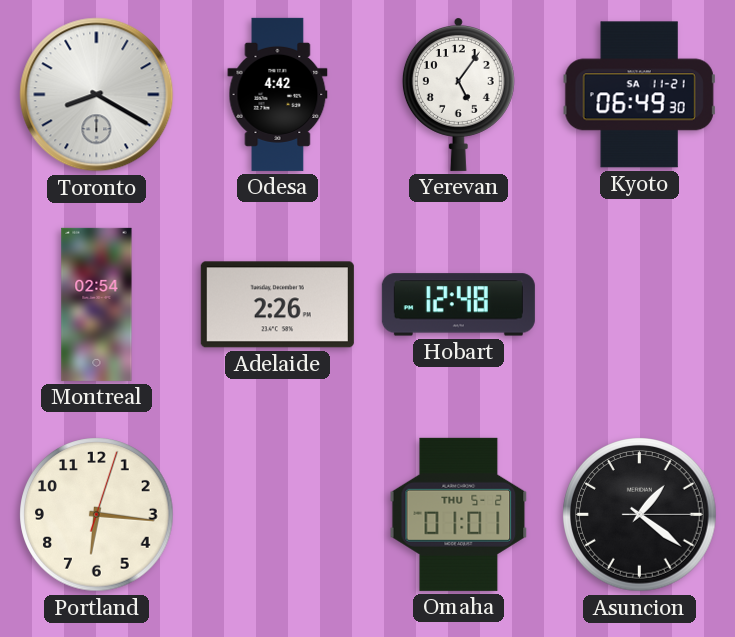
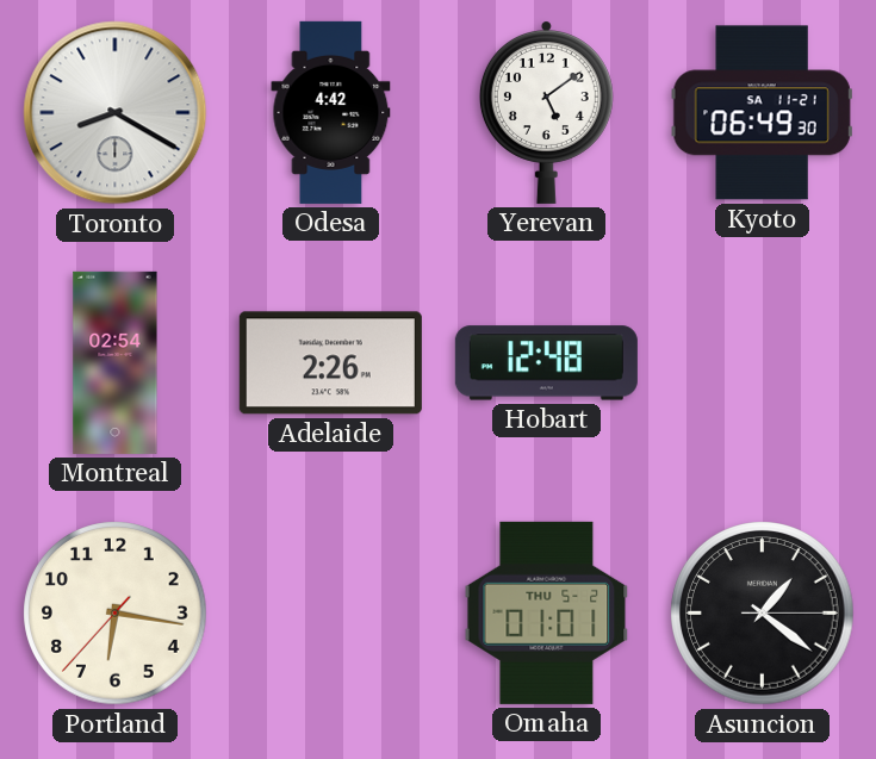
Yerevan: 5:06 -> 5:09 (546, 113)
Portland: 6:16:03 -> 6:16:37 (116, 614)
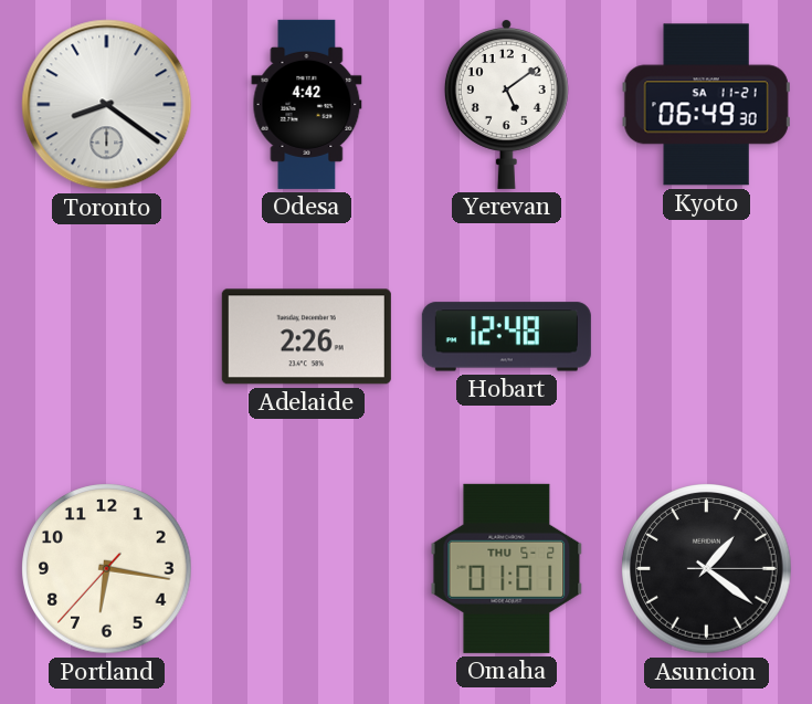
Toronto: 8:20 -> 8:21 (107, 105)
Montreal: 02:54 -> none (116, 362)
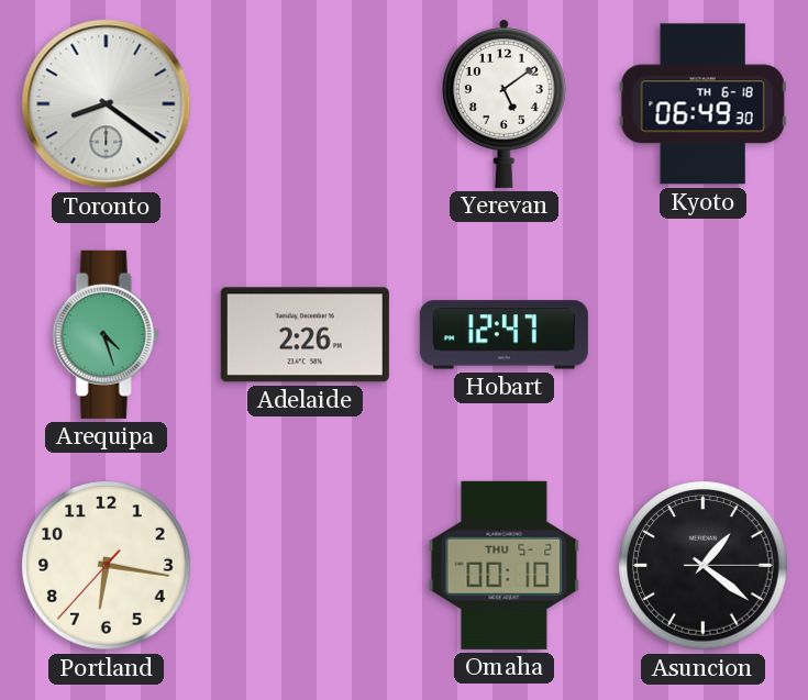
Odesa: 4:42 -> none (307, 104)
Kyoto date: SA 11-21 -> TH 6-18 (702, 104)
Arequipa: none -> 4:27 (106, 334)
Hobart: 12:48 -> 12:47 (503, 335)
Omaha: 01:01 -> 00:10 (505, 565)
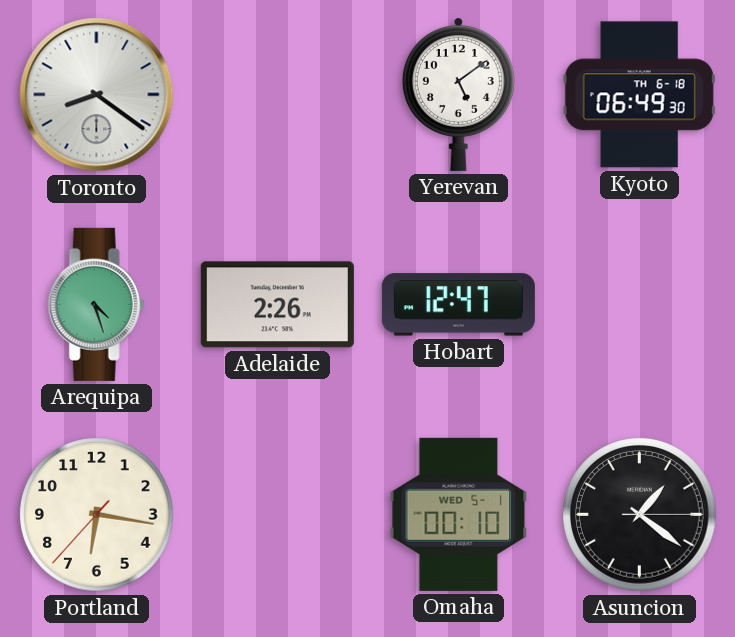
Omaha date: THU 5-2 -> WED 5-1 (459, 514)
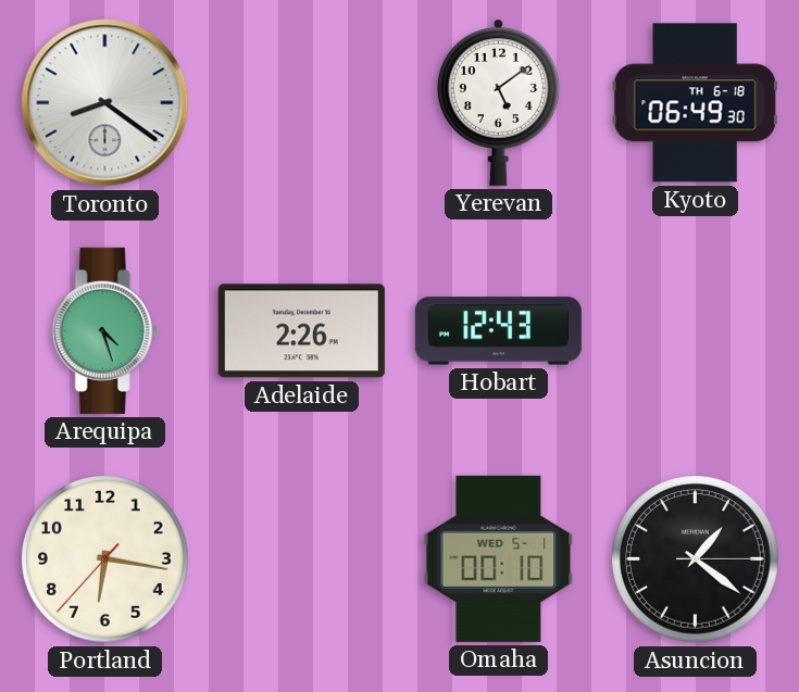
Hobart: 12:47 -> 12:43 (498, 331)
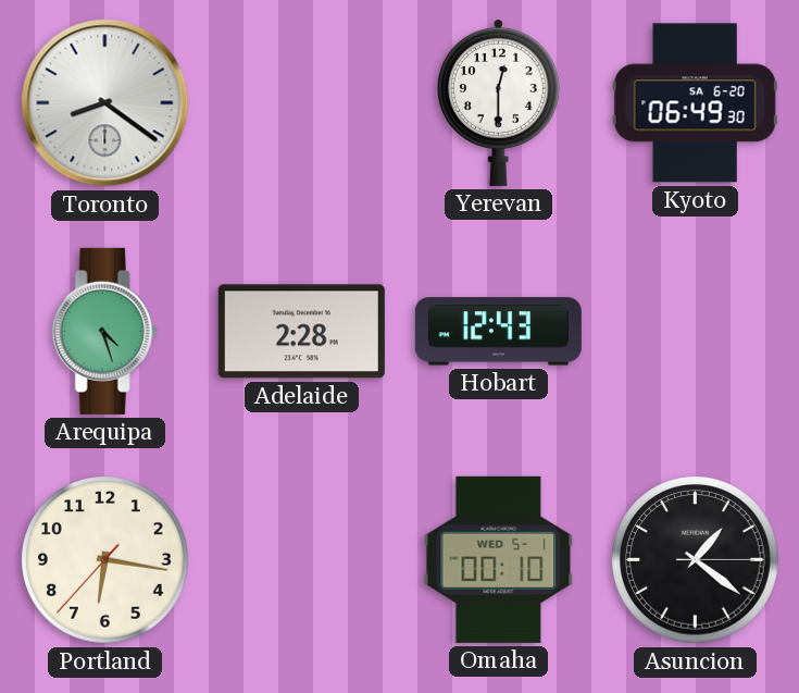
Yerevan: 5:09 -> 12:30 (498, 103)
Kyoto date: TH 6-18 -> SA 6-20 (695, 103)
Adelaide: 2:26 -> 2:28 (301, 332)
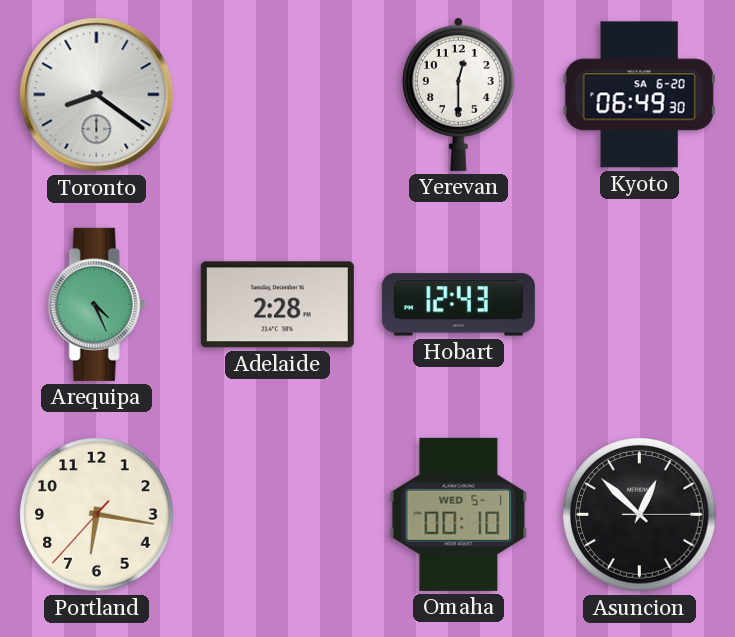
Arequipa: 4:27 -> 4:26 (96, 304)
Asuncion: 1:21 -> 12:52 (640, 515)
